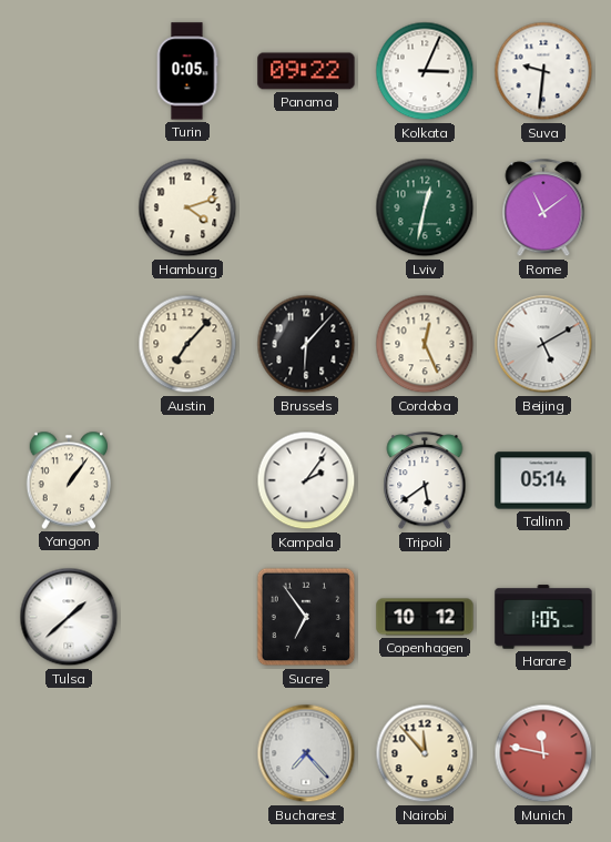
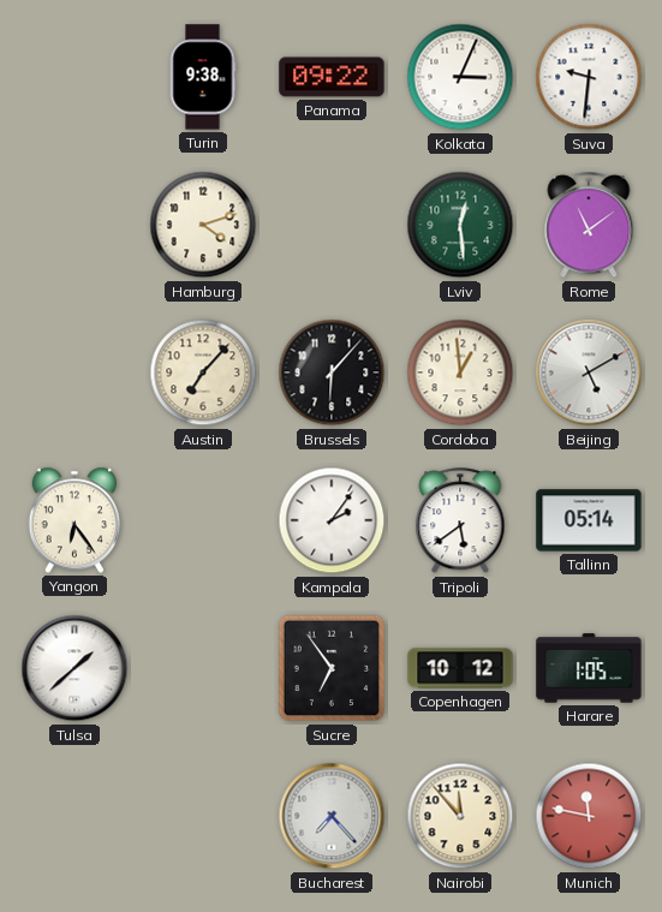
Turin: 0:05 -> 9:38 (203, 77)
Lviv: 12:32 -> 12:29 (460, 225)
Cordoba: 12:26 -> 12:59 (460, 372)
Yangon: 1:06 -> 6:24 (74, 520)
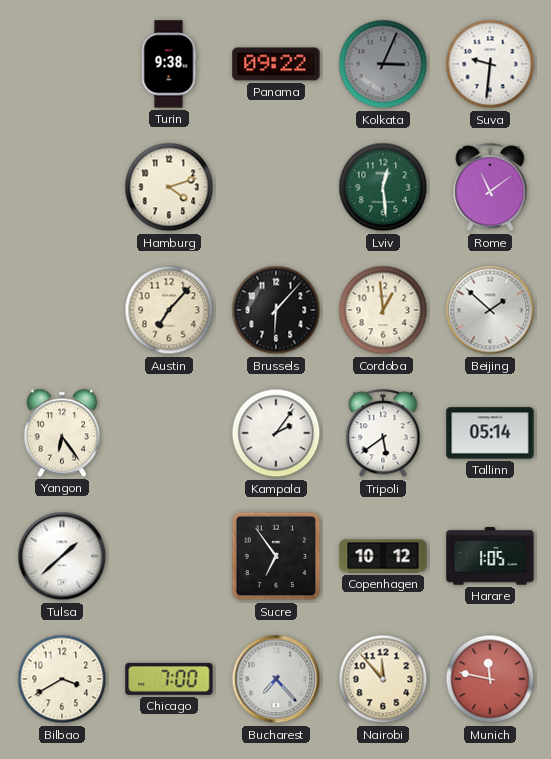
Kolkata dial: white -> grey (383, 64)
Beijing: 5:10 -> 1:52 (490, 310)
Bilbao: none -> 3:40 (62, 679)
Chicago: none -> 7:00 (169, 679)
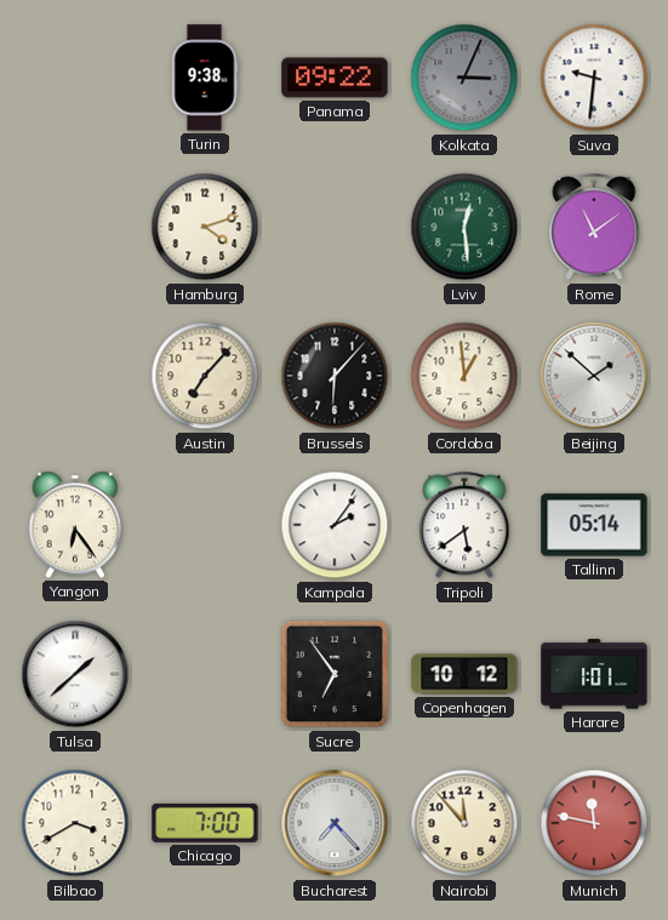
Harare: 1:05 -> 1:01 (594, 674)
